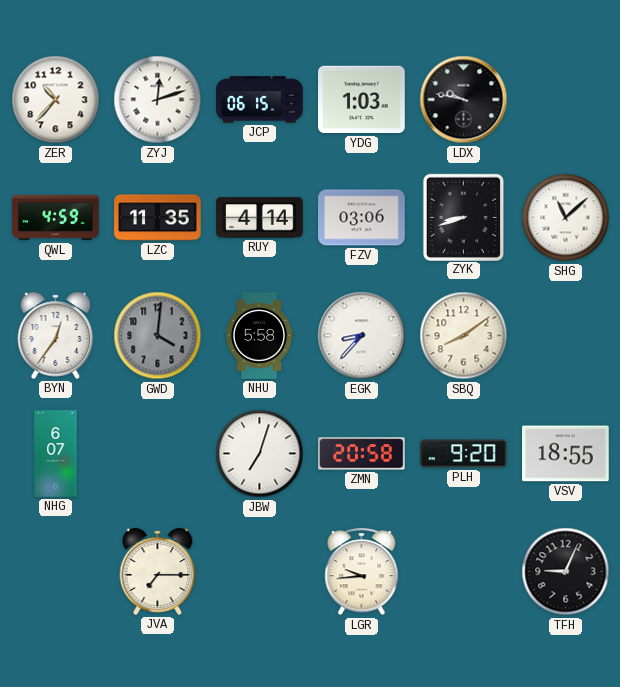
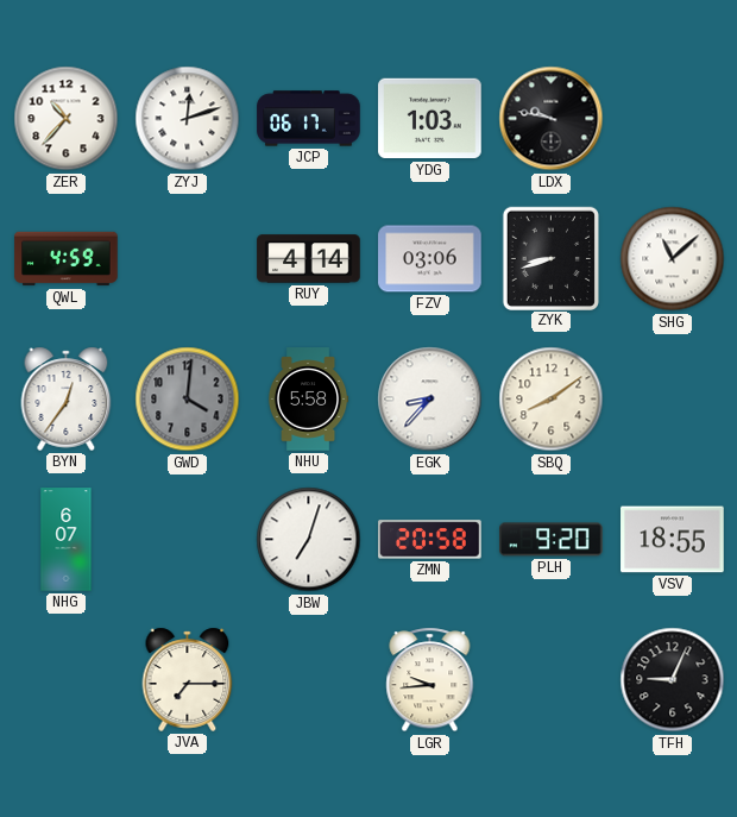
JCP: 06:15 -> 06:17 (309, 119)
LZC: 11:35 -> none (158, 218)
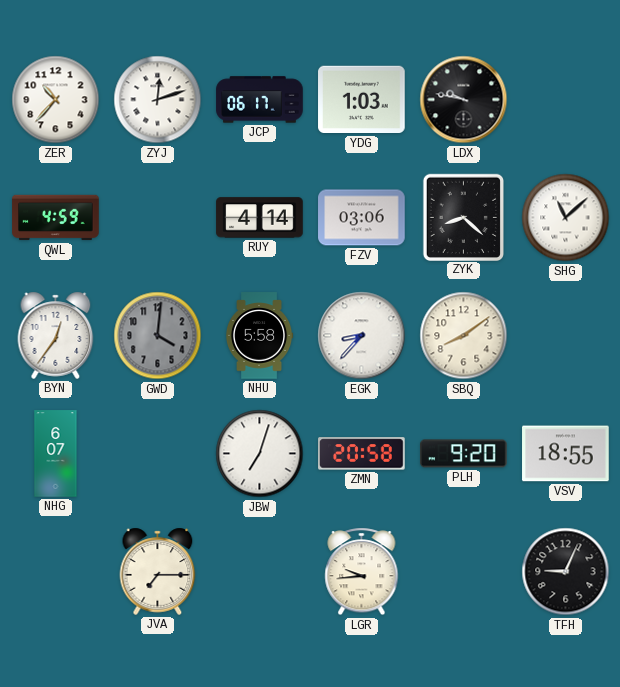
ZYK: 8:42 -> 8:22 (463, 217)
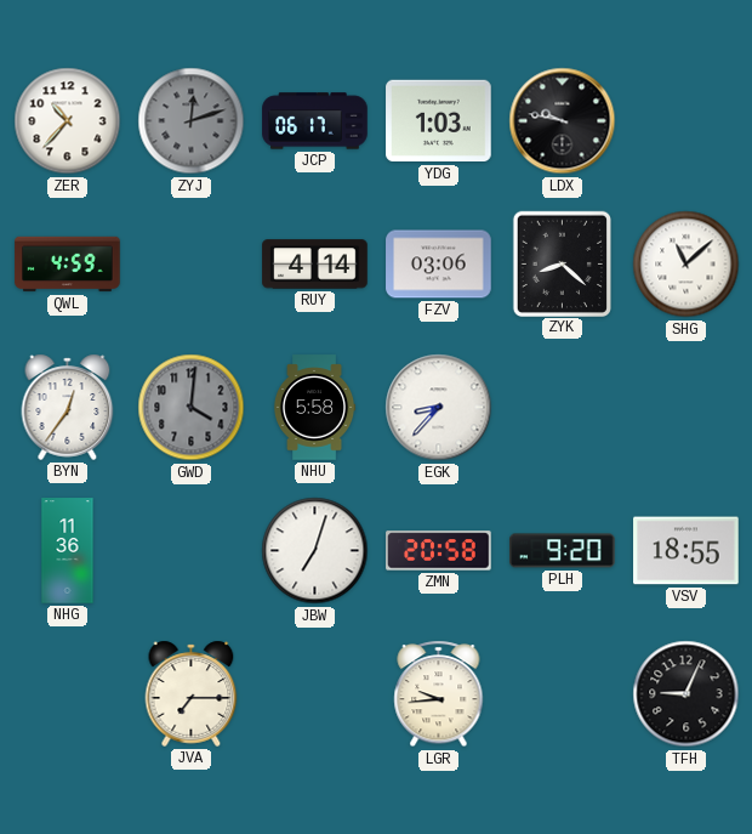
ZYJ dial: white -> grey (192, 121)
SBQ: 8:09 -> none (464, 336)
NHG: 6:07 -> 11:36 (68, 551)
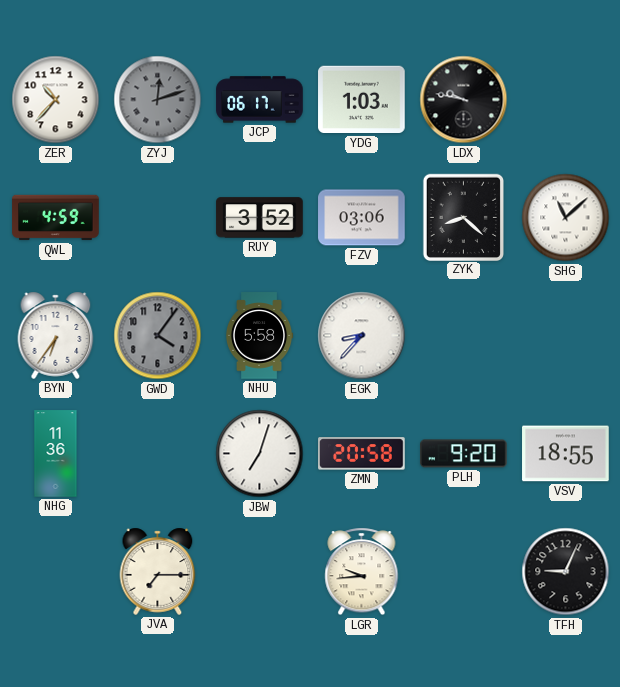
RUY: 4:14 -> 3:52 (260, 218)
BYN: 12:36 -> 6:36 (56, 335)
GWD: 4:01 -> 4:06 (158, 336)
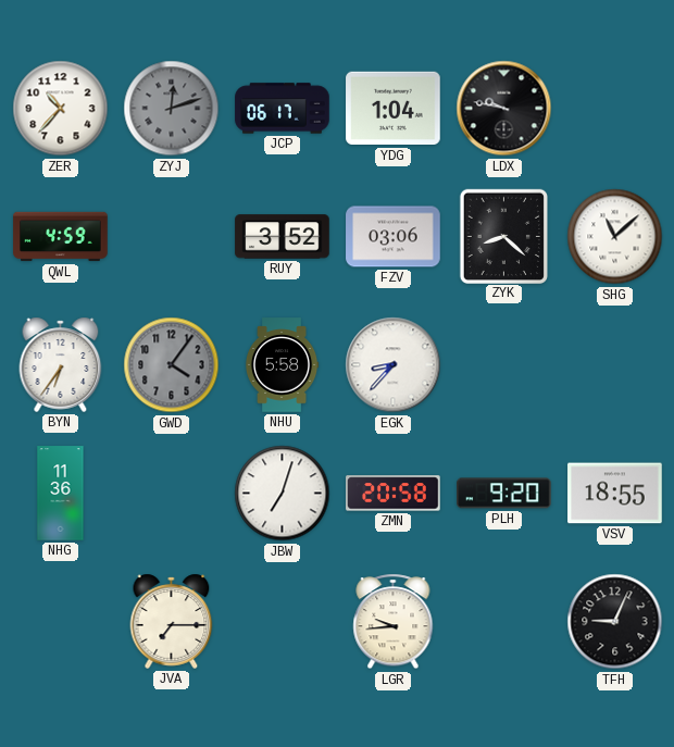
YDG: 1:03 -> 1:04 (394, 109)
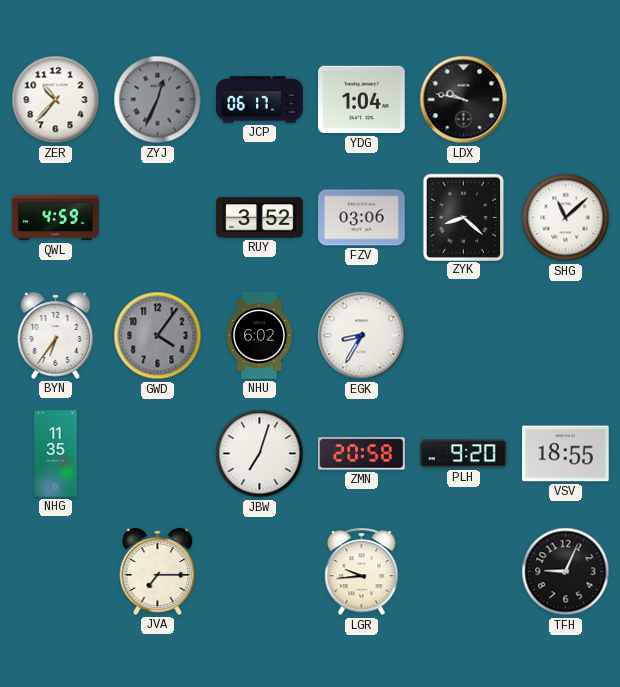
ZYJ: 12:12 -> 12:34 (158, 100)
NHU: 5:58 -> 6:02 (259, 336)
EGK: 8:37 -> 8:35 (362, 336)
NHG: 11:36 -> 11:35 (56, 454)
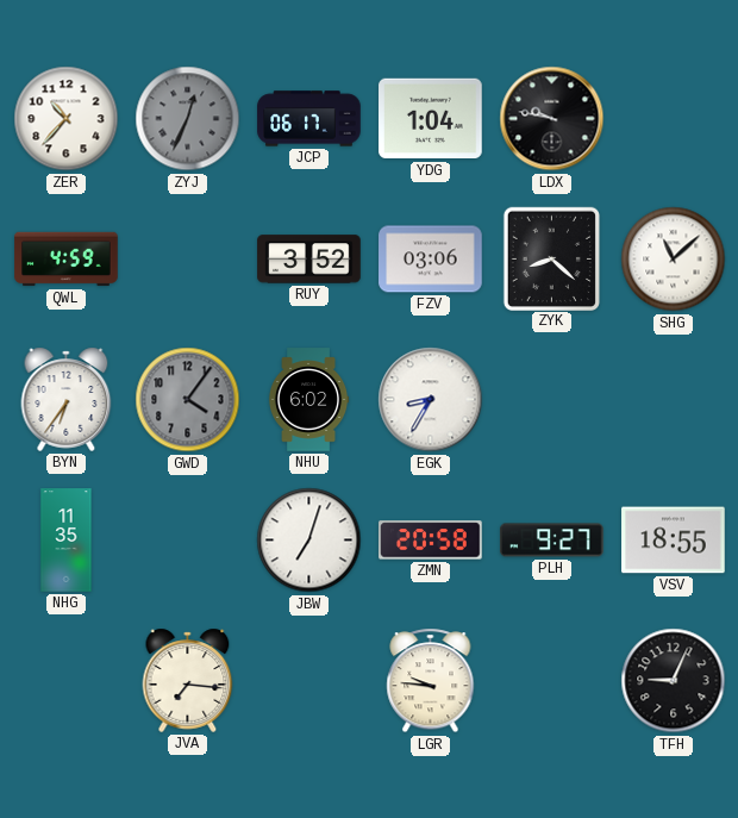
PLH: 9:20 -> 9:27 (552, 541)
JVA: 7:15 -> 7:16 (188, 680)
LGR: 9:44 -> 9:46 (431, 681)
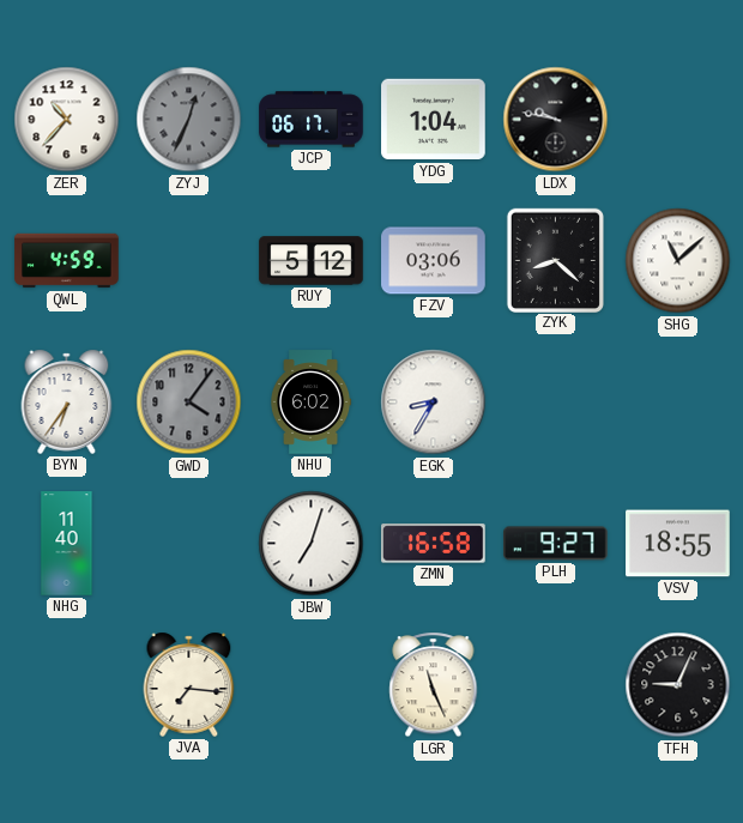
RUY: 3:52 -> 5:12 (312, 261)
NHG: 11:35 -> 11:40 (67, 544)
ZMN: 20:58 -> 16:58 (434, 544)
LGR: 9:46 -> 11:26 (434, 685)
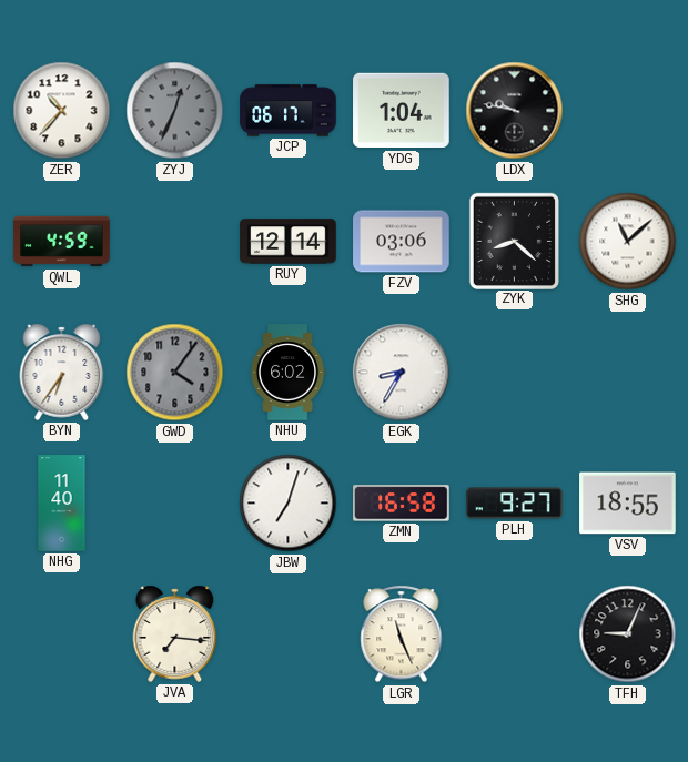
RUY: 5:12 -> 12:14 (289, 242)
